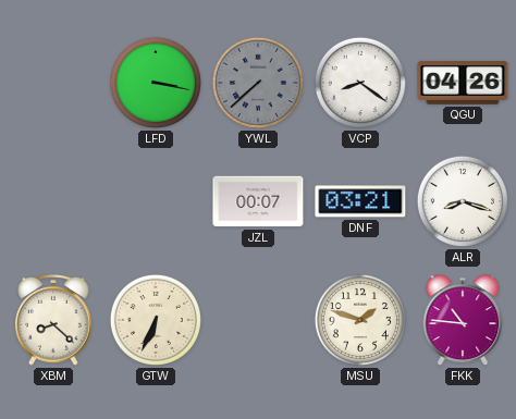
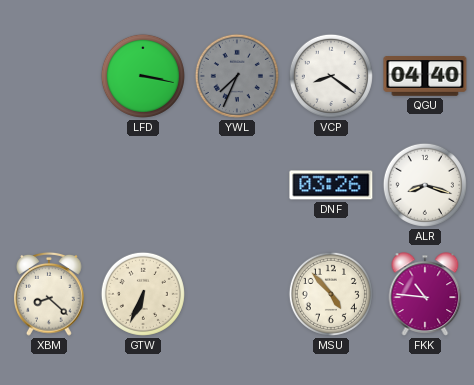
YWL: 7:38 -> 7:34 (237, 76)
QGU: 04:26 -> 04:40 (425, 77)
JZL: 00:07 -> none (258, 201)
DNF: 03:21 -> 03:26 (331, 185)
MSU: 1:48 -> 4:53 (331, 294)
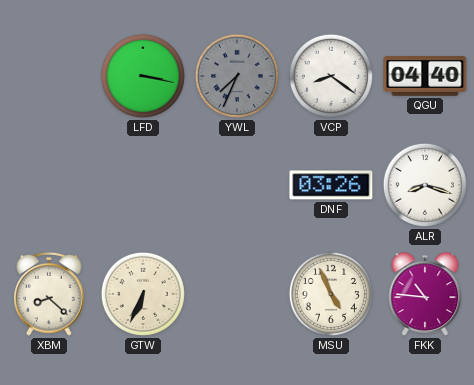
MSU: 4:53 -> 4:56 (331, 294)
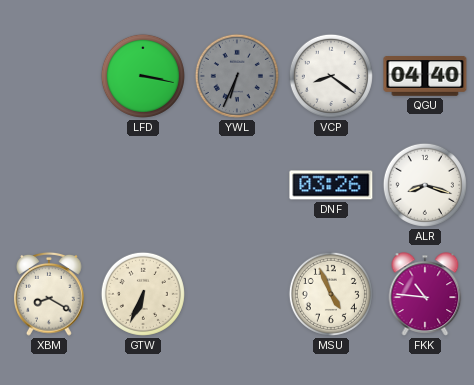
YWL: 7:34 -> 6:34 (237, 76)
XBM: 8:22 -> 8:20 (49, 294)
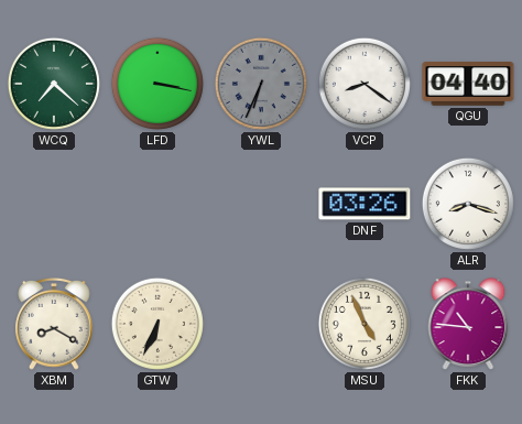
WCQ: none -> 7:22 (54, 84)
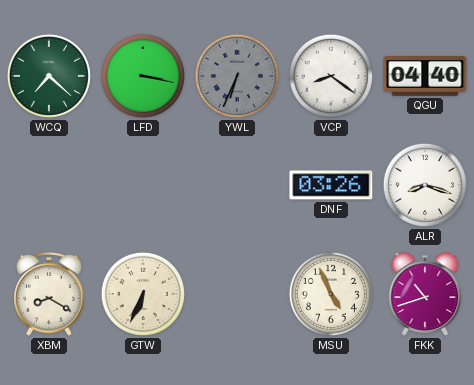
FKK: 10:46 -> 10:42 (425, 294)
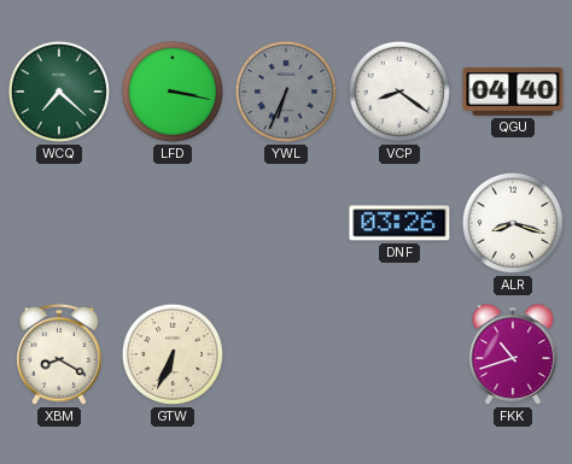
MSU: 4:56 -> none (331, 294)
